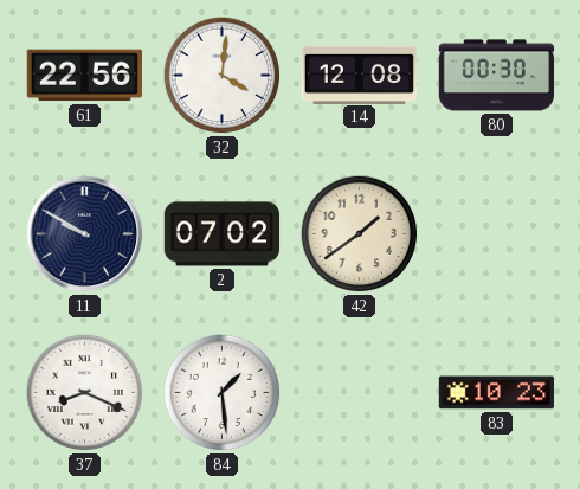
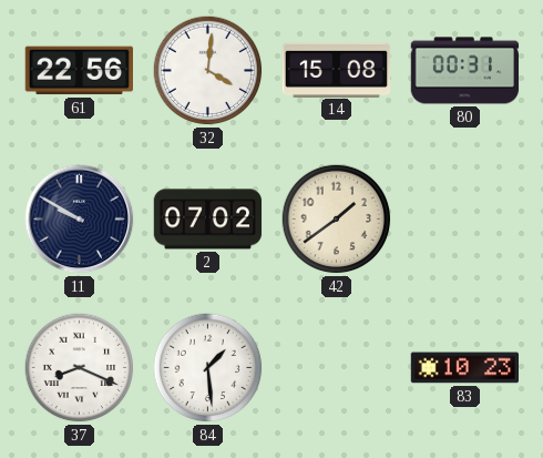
14: 12:08 -> 15:08 (337, 70)
80: 00:30 -> 00:31 (465, 71)
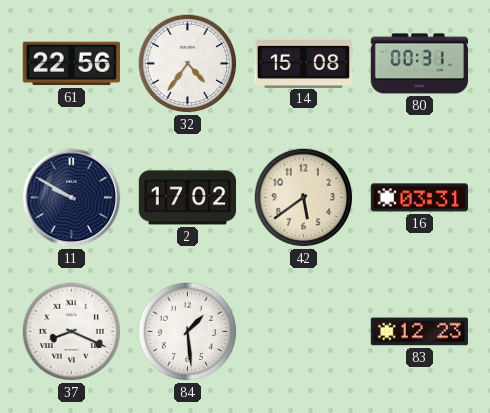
32: 4:01 -> 4:36 (188, 64)
2: 07:02 -> 17:02 (188, 198)
42: 1:39 -> 5:39 (304, 198)
16: none -> 03:31 (420, 198)
83: 10:23 -> 12:23 (420, 332)
